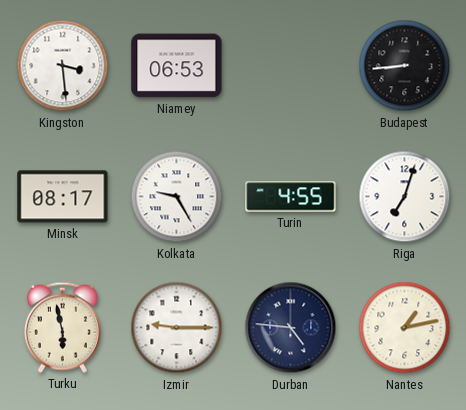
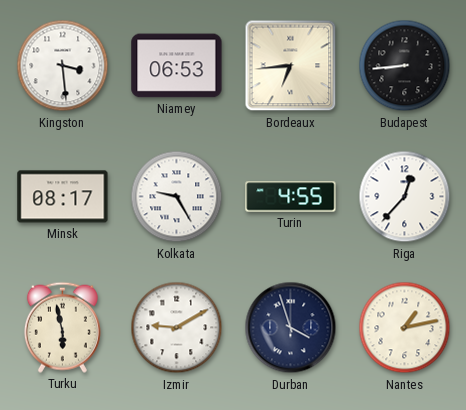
Bordeaux: none -> 6:44 (291, 66)
Riga: 7:03 -> 12:37 (405, 197)
Izmir: 9:15 -> 9:10 (177, 328)
Durban: 4:46 -> 3:57 (291, 328)
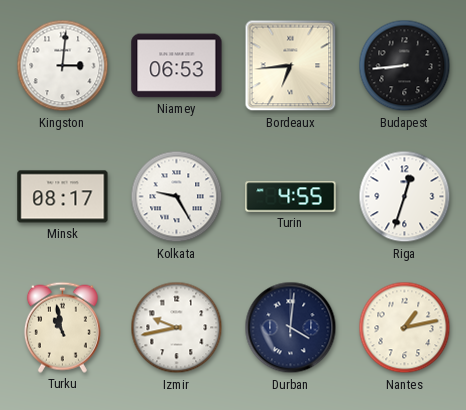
Kingston: 3:29 -> 3:01 (63, 66)
Riga: 12:37 -> 12:33 (405, 197)
Turku: 5:58 -> 10:58 (62, 327)
Izmir: 9:10 -> 9:43 (177, 328)
Durban: 3:57 -> 4:01 (291, 328)
